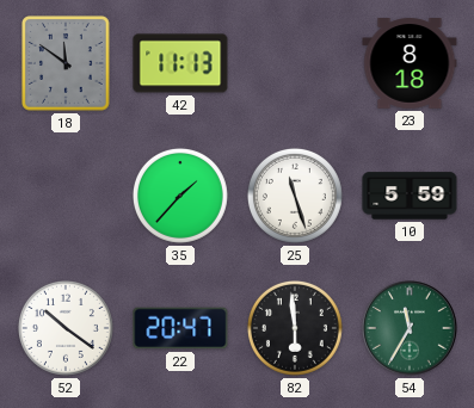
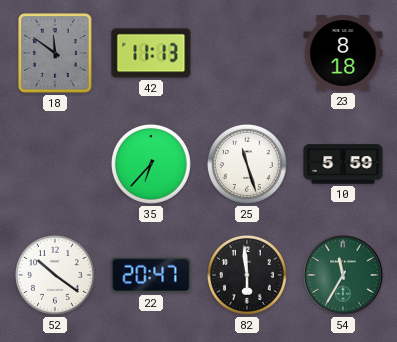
35: 1:37 -> 6:37 (151, 164)
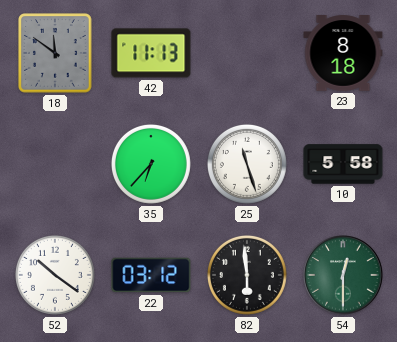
10: 5:59 -> 5:58 (343, 164)
22: 20:47 -> 03:12 (151, 275)
54: 11:35 -> 12:30 (343, 275)
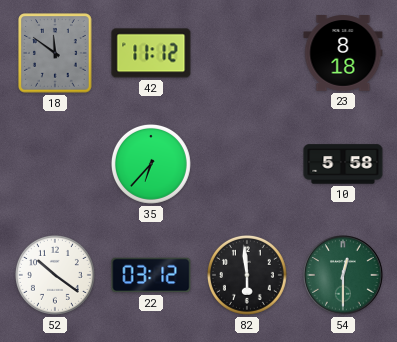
42: 11:13 -> 11:12 (151, 53)
25: 11:27 -> none (247, 164)
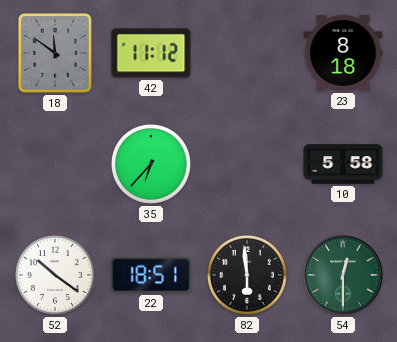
22: 03:12 -> 18:51 (151, 275)
